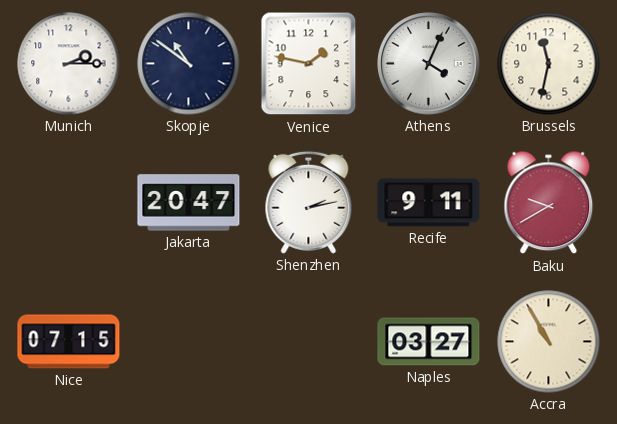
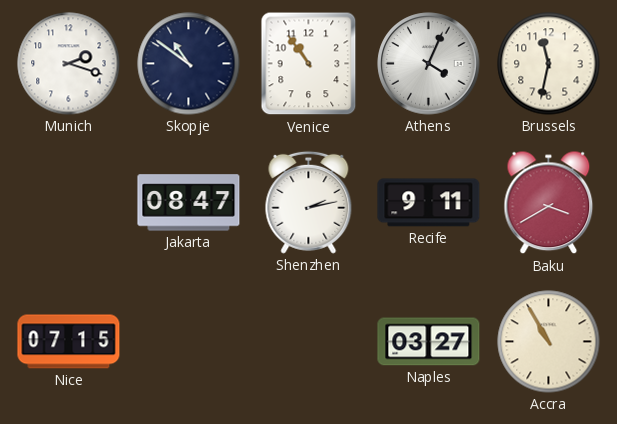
Munich: 2:15 -> 2:18 (69, 64)
Venice: 1:47 -> 10:54 (309, 64)
Jakarta: 20:47 -> 08:47 (189, 203)
Baku: 9:40 -> 3:40 (549, 203)
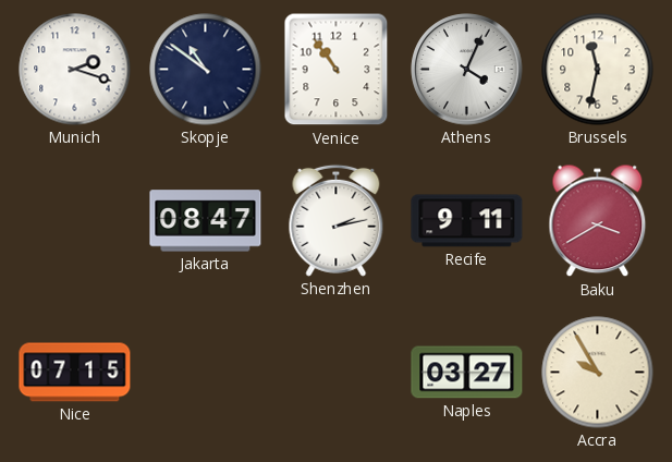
Accra: 10:55 -> 9:55 (598, 373)
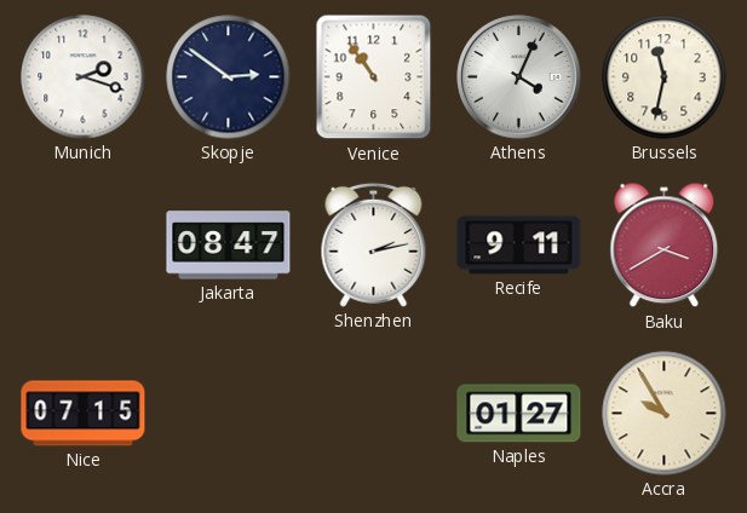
Skopje: 10:51 -> 2:51 (229, 77)
Naples: 03:27 -> 01:27 (519, 414)
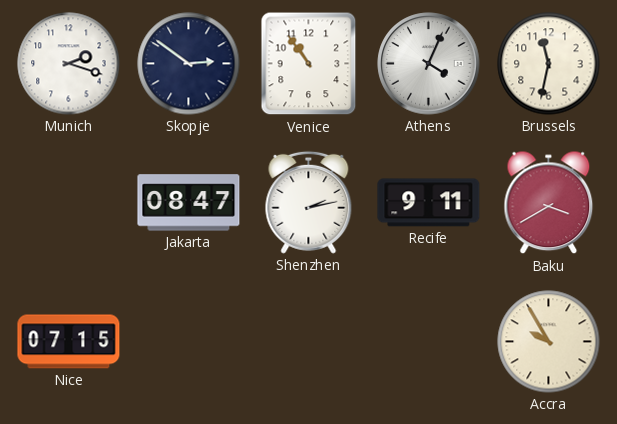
Naples: 01:27 -> none (519, 414)
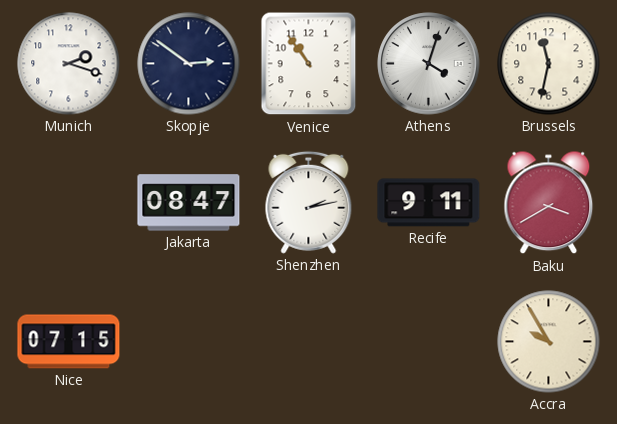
Athens: 4:04 -> 4:03 (429, 64)
